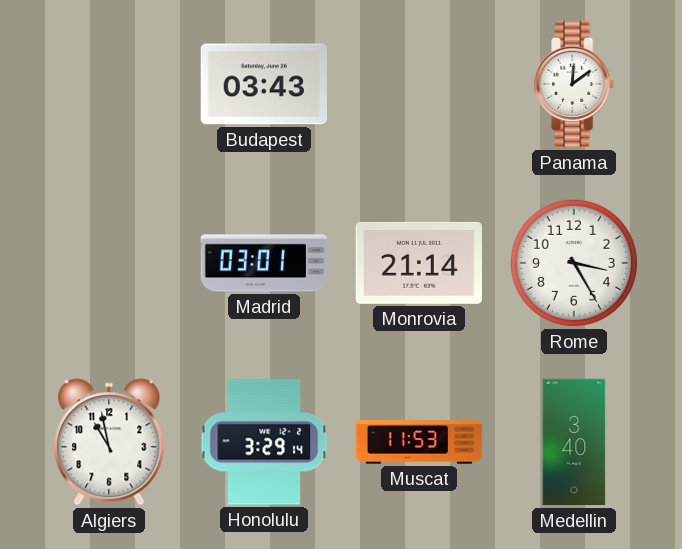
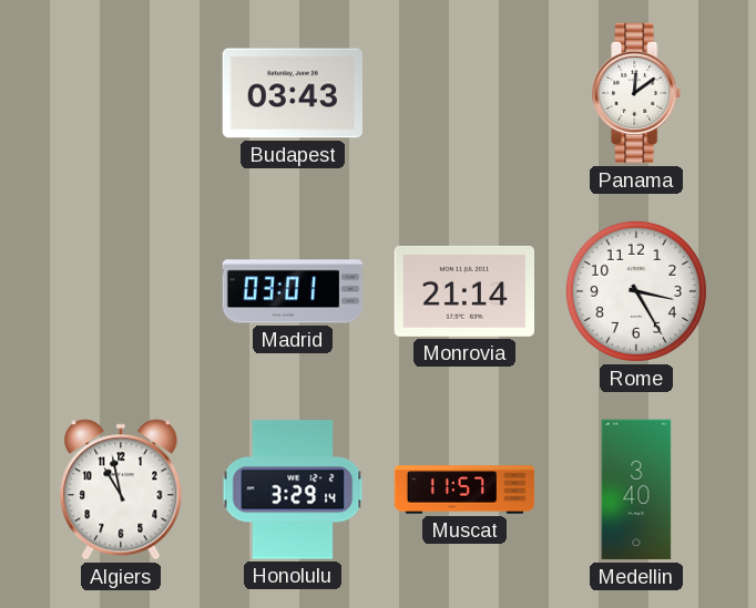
Muscat: 11:53 -> 11:57 (464, 490)
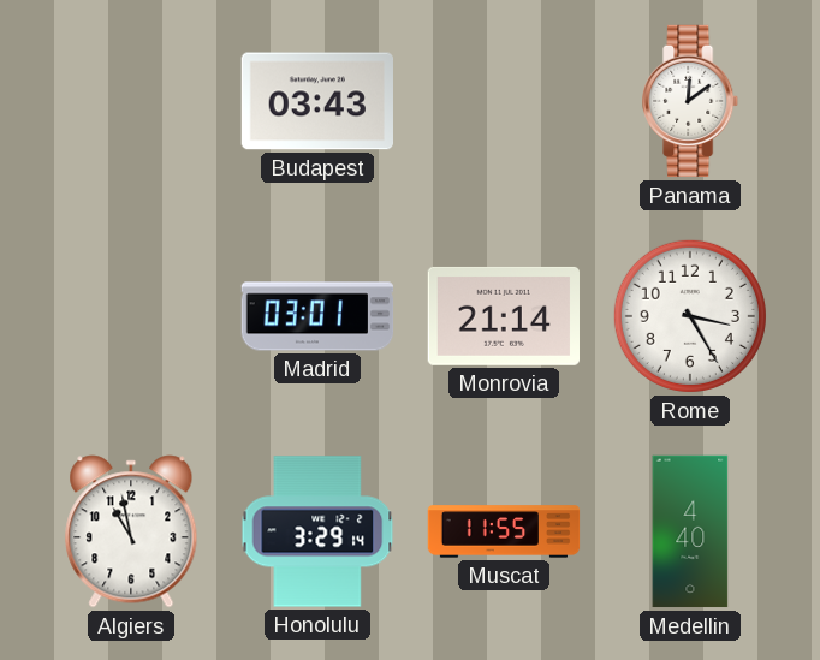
Muscat: 11:57 -> 11:55 (504, 531)
Medellin: 3:40 -> 4:40 (690, 531)
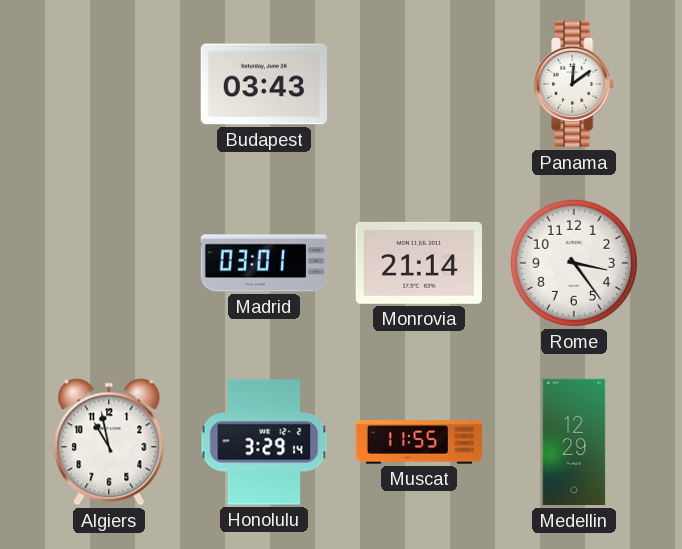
Rome: 3:25 -> 3:24 (574, 263)
Medellin: 4:40 -> 12:29 (574, 442)
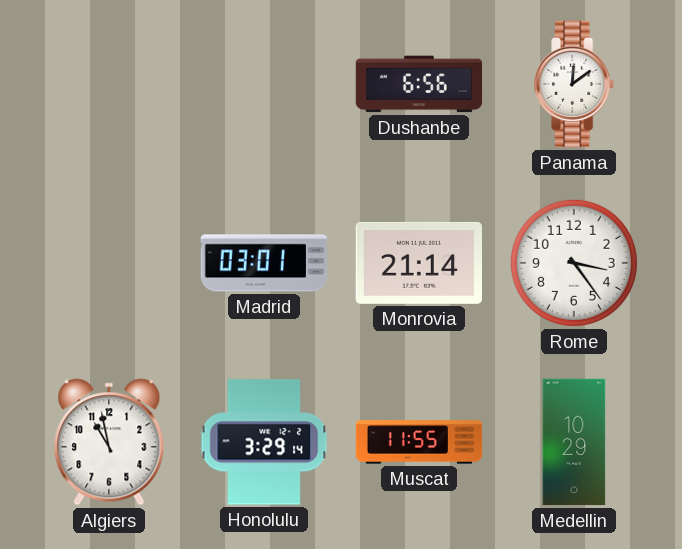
Budapest: 03:43 -> none (263, 84)
Dushanbe: none -> 6:56 (419, 84)
Medellin: 12:29 -> 10:29 (574, 442)
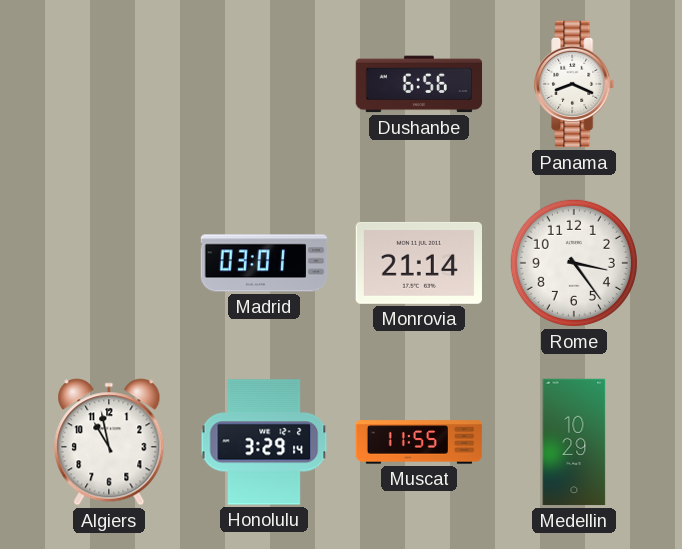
Panama: 12:09 -> 8:19 (575, 84)
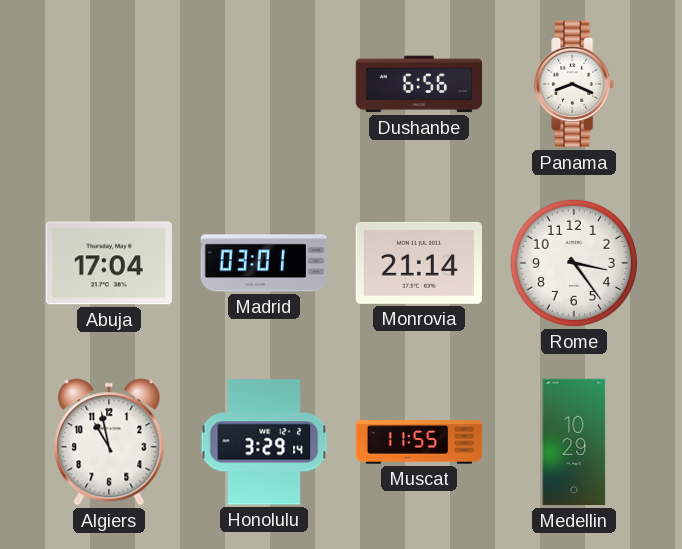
Abuja: none -> 17:04 (108, 263)
